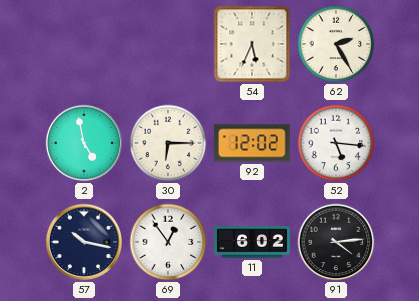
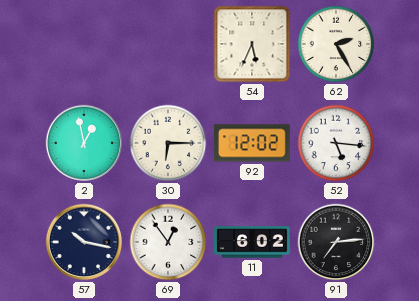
2: 4:58 -> 12:58 (84, 143)
91: 4:14 -> 7:14 (336, 242)
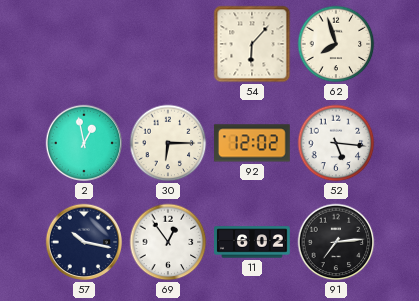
54: 5:34 -> 6:07 (252, 44)
62: 2:25 -> 7:57 (336, 44)
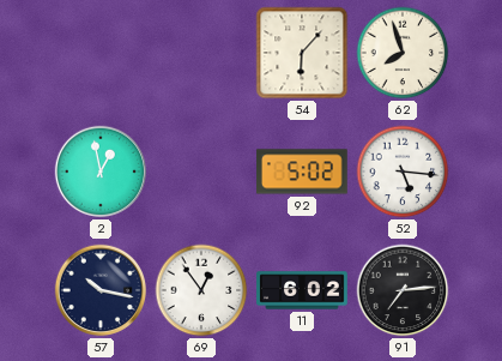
30: 6:15 -> none (168, 143)
92: 12:02 -> 5:02 (303, 172)
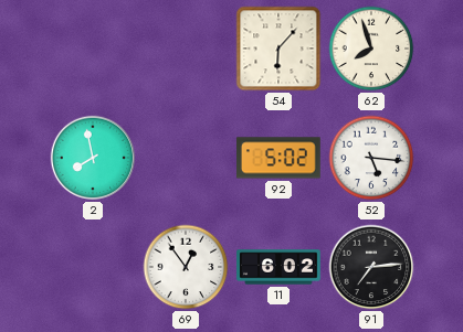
2: 12:58 -> 7:58 (93, 158)
57: 10:17 -> none (101, 290)
